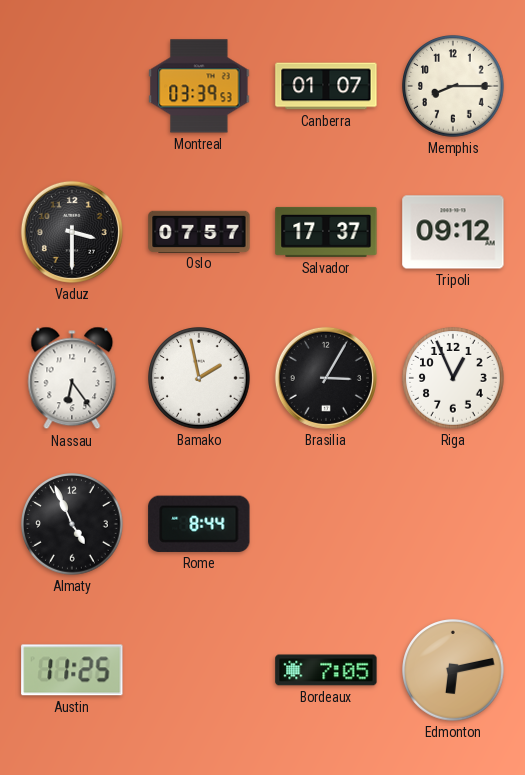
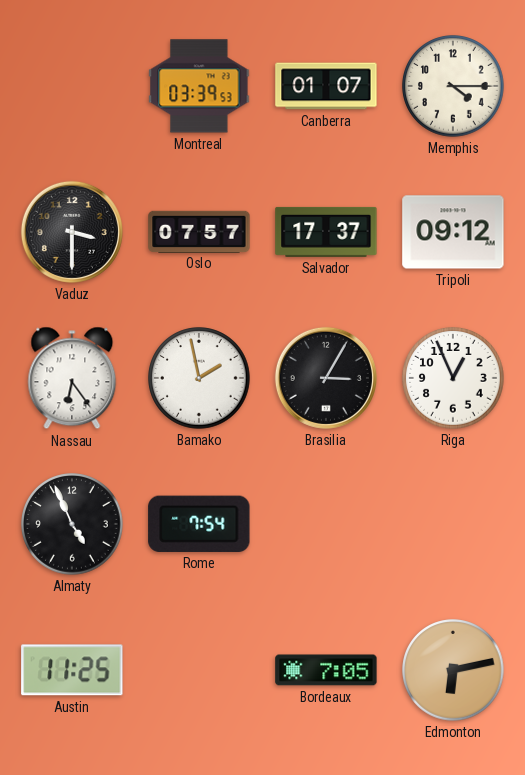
Memphis: 8:15 -> 4:15 (453, 86)
Rome: 8:44 -> 7:54 (199, 524)
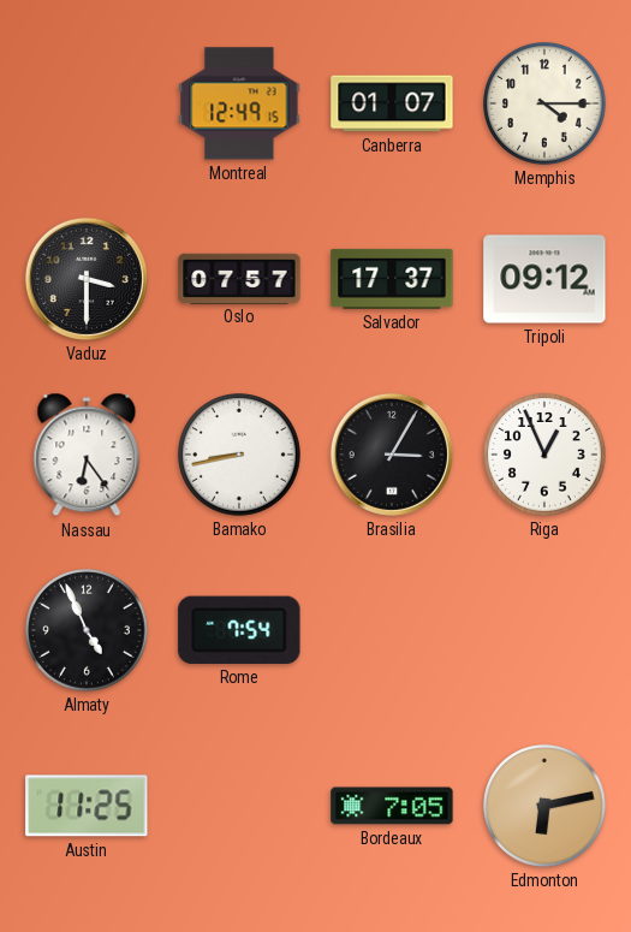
Montreal: 03:39 -> 12:49 (239, 103)
Bamako: 1:58 -> 8:43 (239, 455)
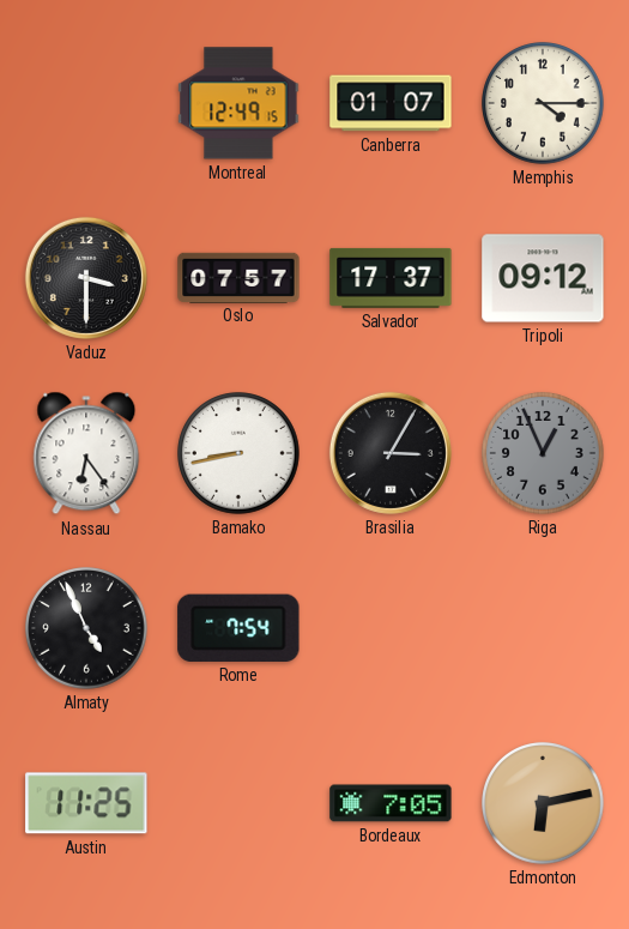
Riga dial: white -> grey (543, 453)
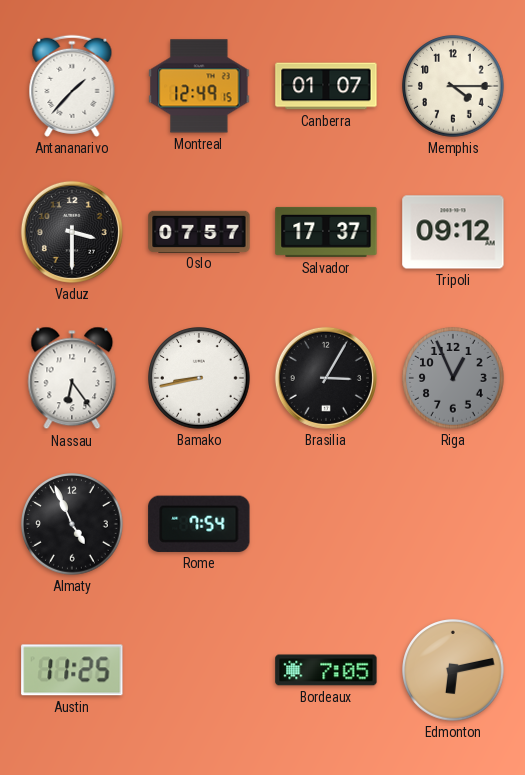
Antananarivo: none -> 1:37 (72, 86)
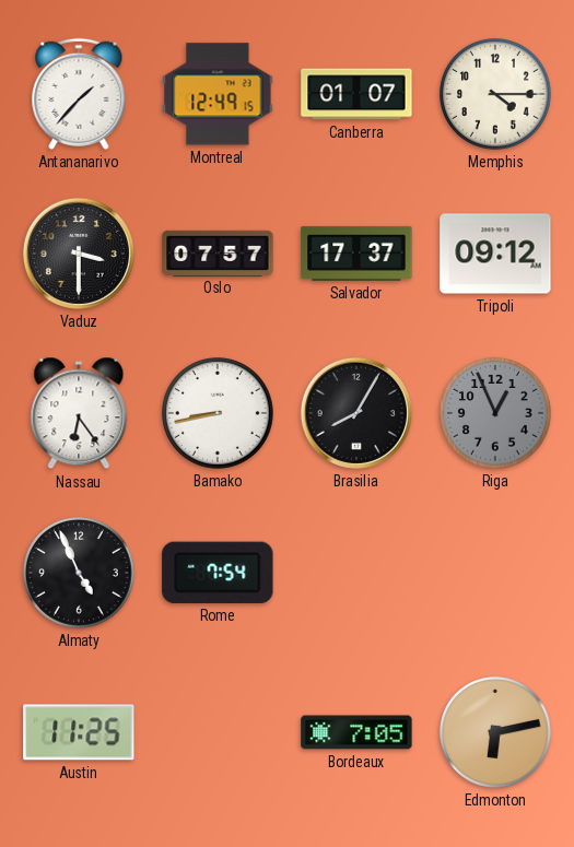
Brasilia: 3:05 -> 8:05 (356, 413)
